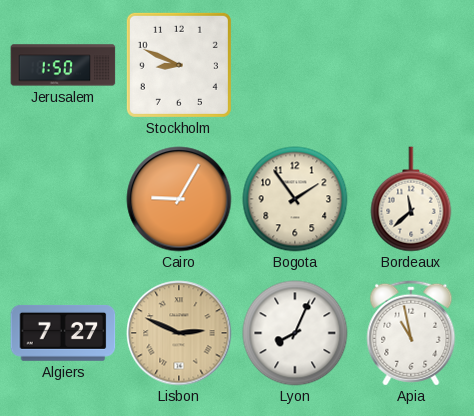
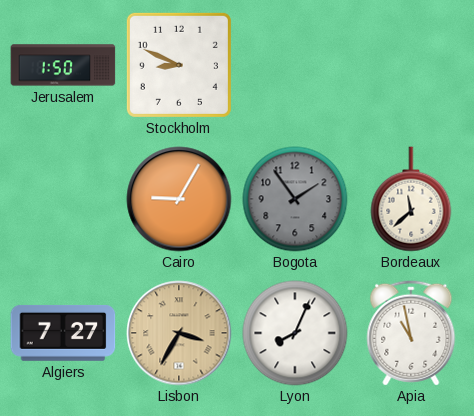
Bogota dial: cream -> grey (295, 199)
Lisbon: 2:49 -> 3:35 (179, 333)
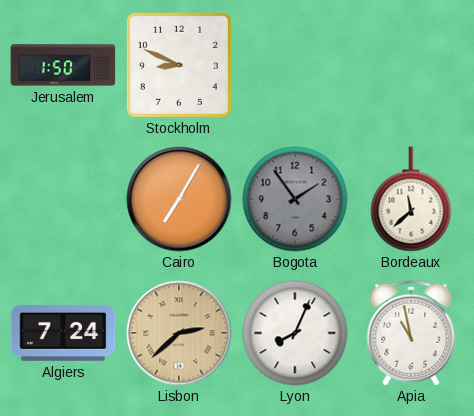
Cairo: 9:05 -> 7:05 (179, 199)
Algiers: 7:27 -> 7:24 (63, 333)
Lisbon: 3:35 -> 2:38 (179, 333)
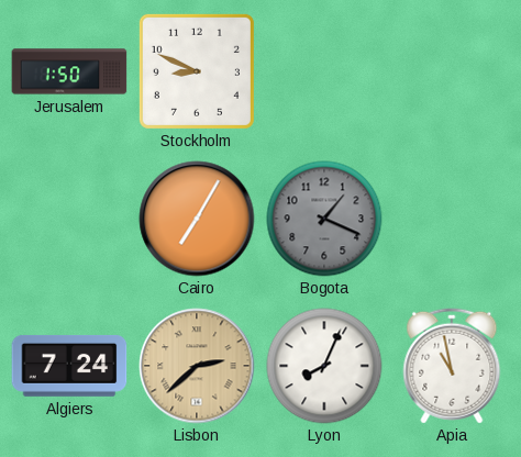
Bogota: 1:54 -> 1:19 (324, 219)
Bordeaux: 11:38 -> none (411, 199)
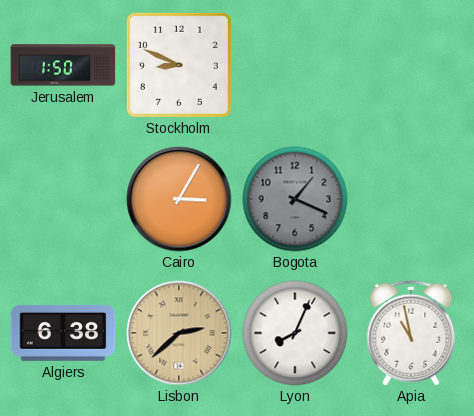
Cairo: 7:05 -> 3:05 (179, 199)
Algiers: 7:24 -> 6:38 (63, 333)
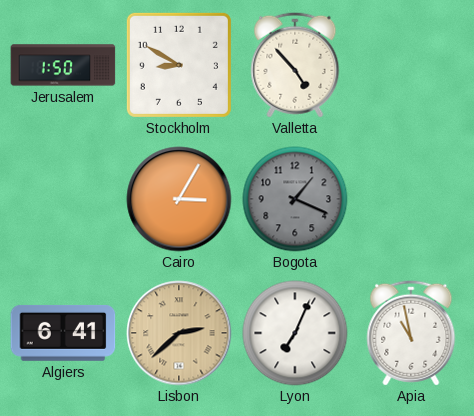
Stockholm: 8:49 -> 8:50 (179, 65)
Valletta: none -> 4:53 (295, 65)
Algiers: 6:38 -> 6:41 (63, 333)
Lyon: 8:04 -> 7:04 (295, 333)
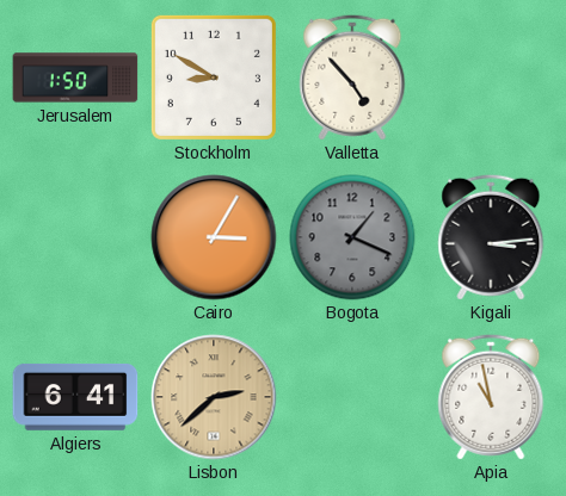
Kigali: none -> 3:14 (491, 237)
Lyon: 7:04 -> none (295, 333)
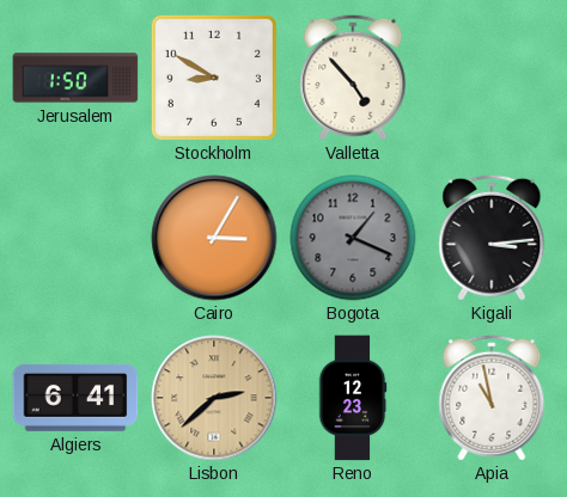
Reno: none -> 12:23 (353, 398)
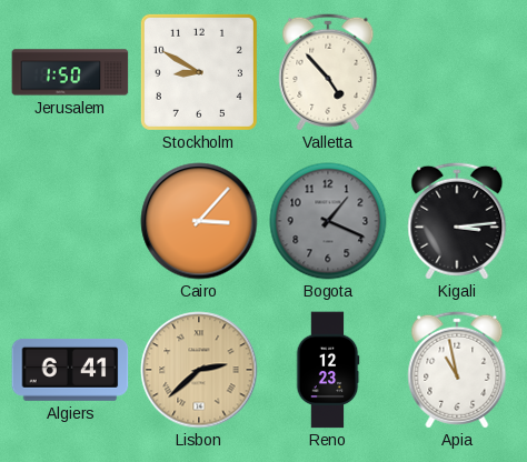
Cairo: 3:05 -> 3:07 (199, 221)
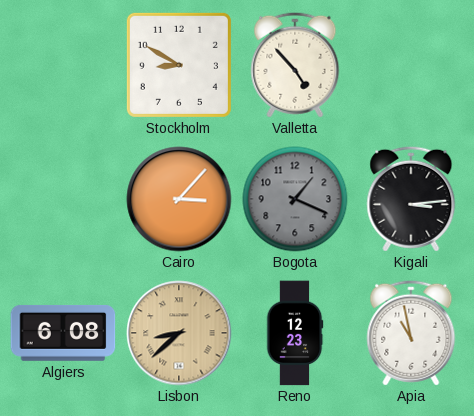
Jerusalem: 1:50 -> none (70, 72)
Algiers: 6:41 -> 6:08 (63, 333)
Lisbon: 2:38 -> 8:38 (179, 333)
